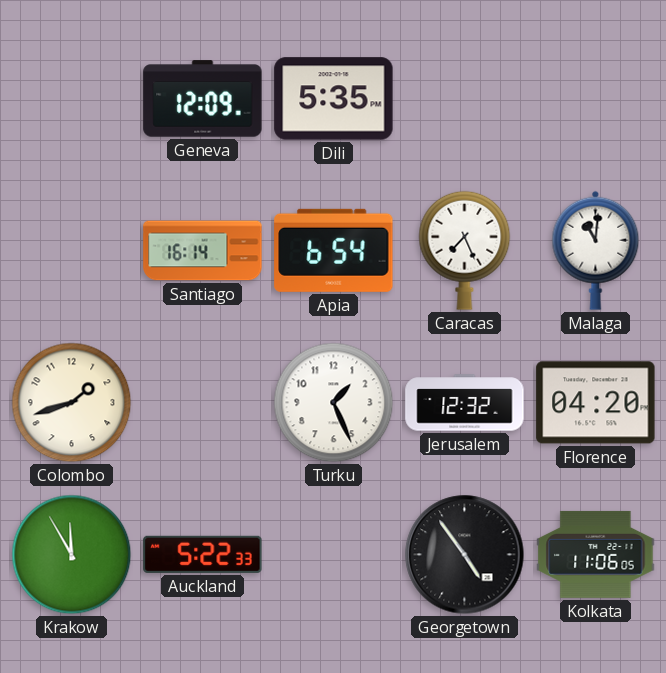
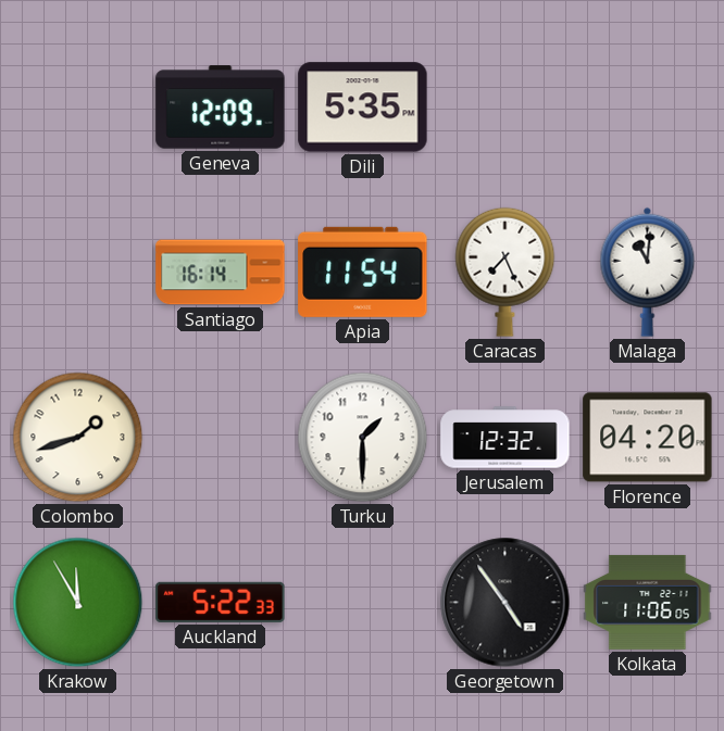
Apia: 6:54 -> 11:54 (363, 272)
Turku: 1:26 -> 1:30 (363, 438)
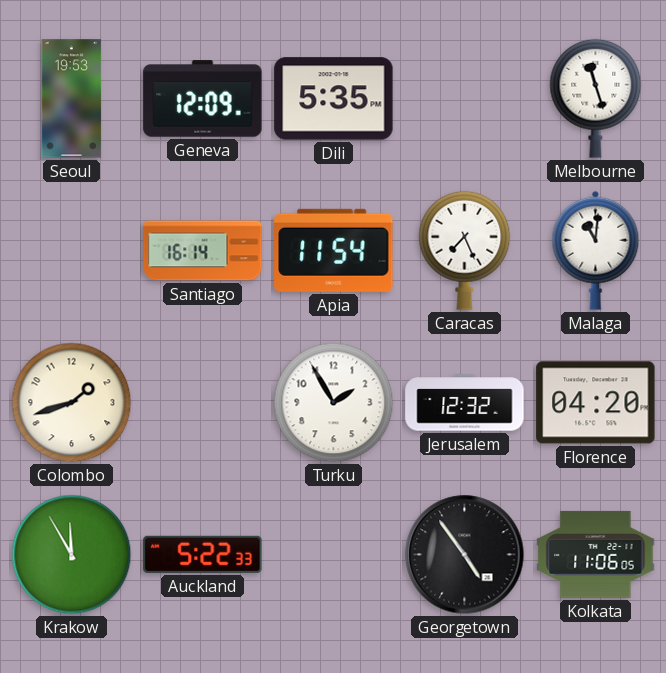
Seoul: none -> 19:53 (72, 99)
Melbourne: none -> 11:27 (596, 98)
Turku: 1:30 -> 1:55 (334, 403)
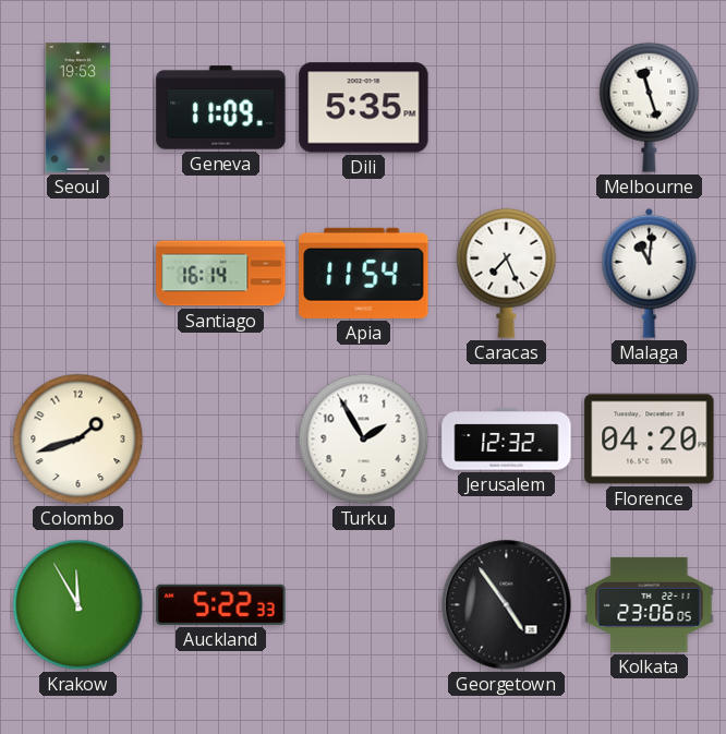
Geneva: 12:09 -> 11:09 (221, 108)
Kolkata: 11:06 -> 23:06 (650, 604)
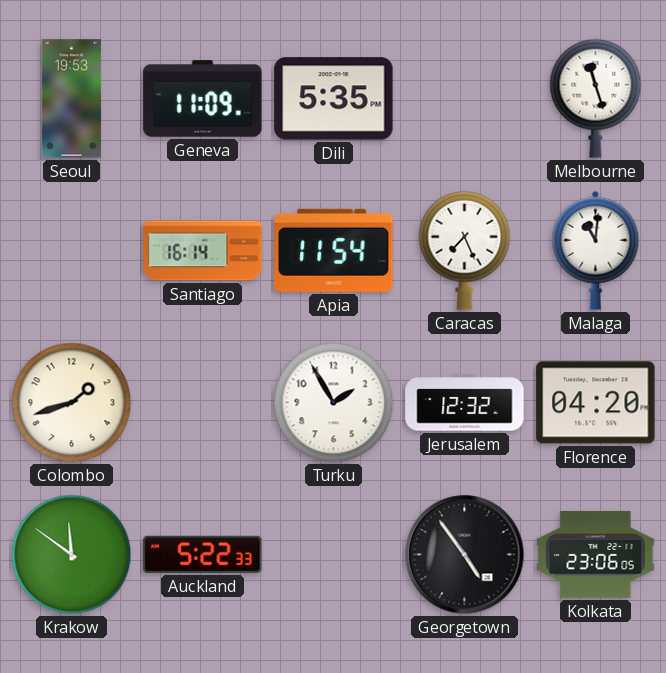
Krakow: 11:55 -> 11:51 (72, 555)
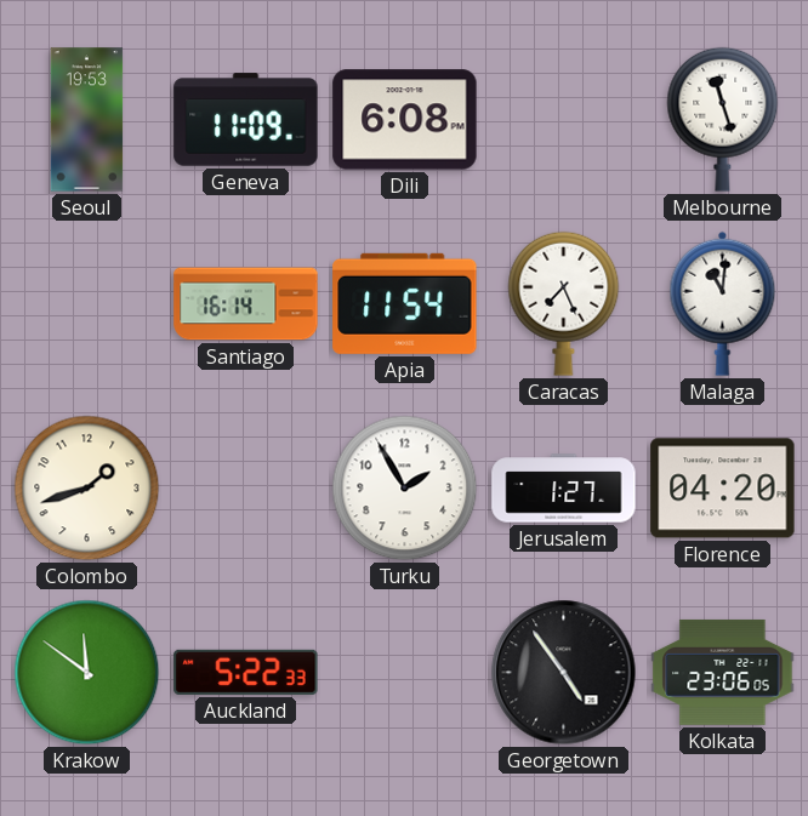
Dili: 5:35 -> 6:08 (405, 120)
Jerusalem: 12:32 -> 1:27 (564, 489)
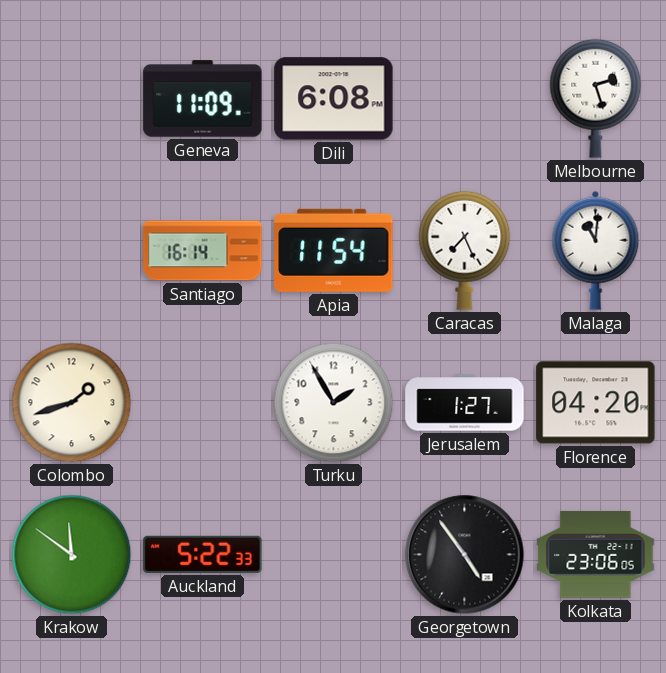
Seoul: 19:53 -> none (87, 120)
Melbourne: 11:27 -> 2:27 (596, 98)
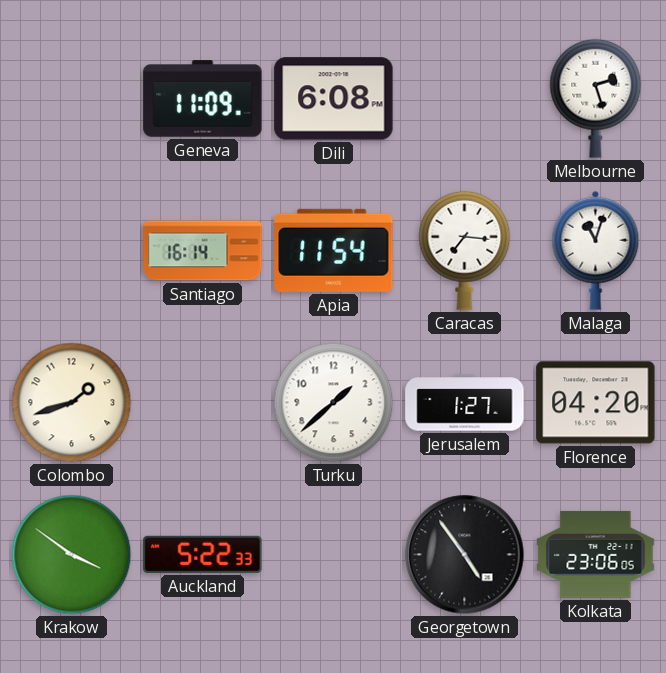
Caracas: 7:26 -> 7:16 (465, 250)
Malaga: 11:01 -> 11:03 (596, 250)
Turku: 1:55 -> 1:38 (334, 403)
Krakow: 11:51 -> 3:51 (72, 555)
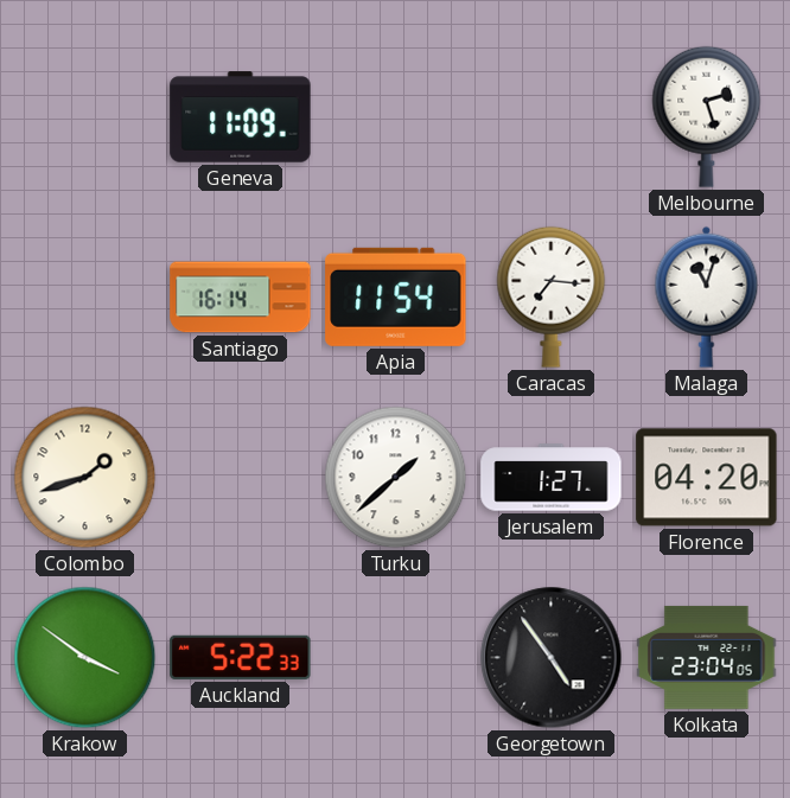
Dili: 6:08 -> none (334, 99)
Kolkata: 23:06 -> 23:04 (707, 657)
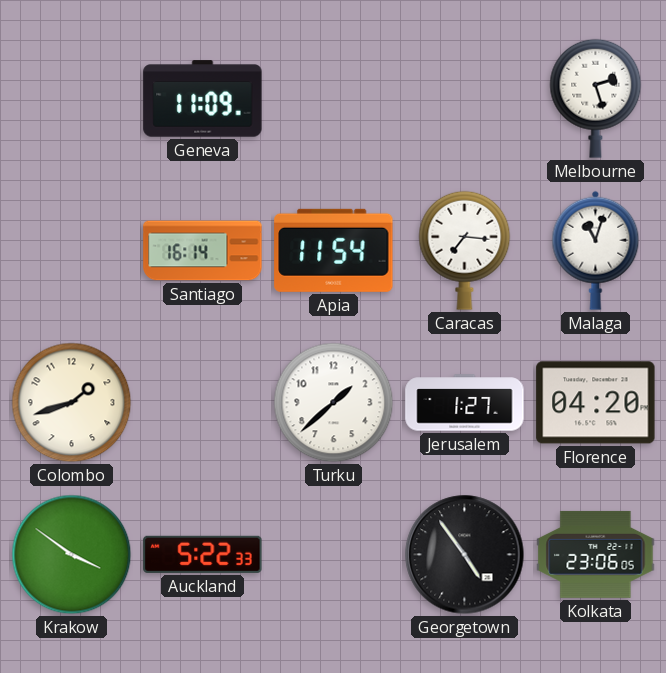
Kolkata: 23:04 -> 23:06 (596, 554)
